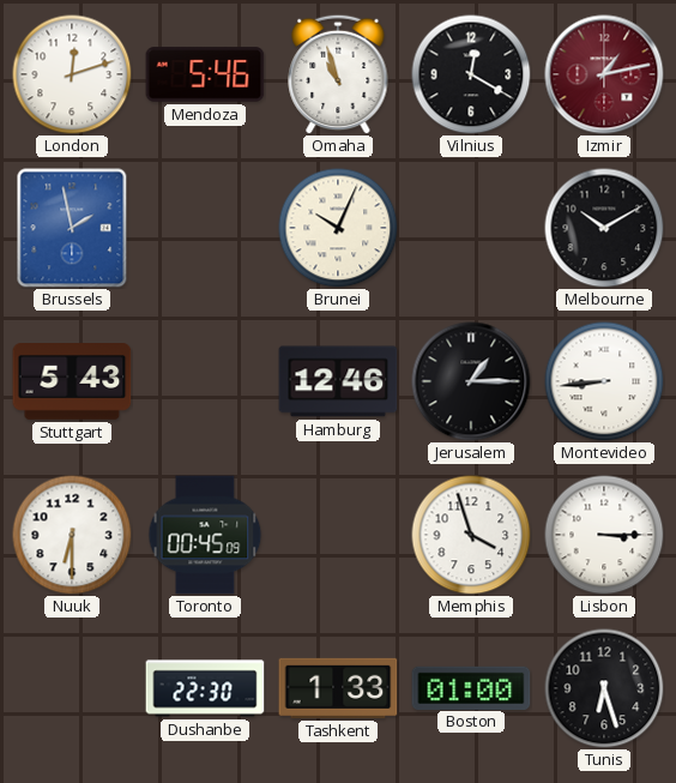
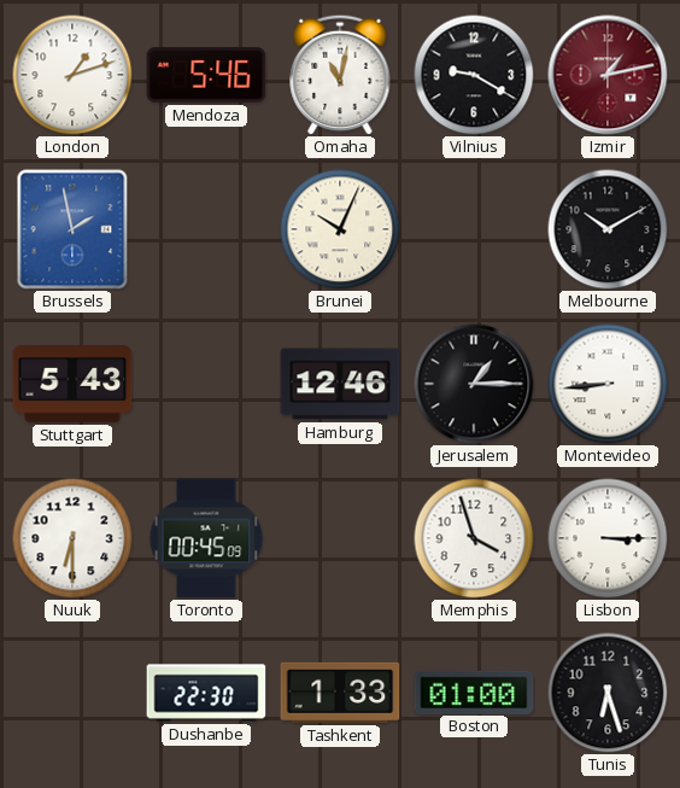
London: 12:12 -> 1:12 (72, 75)
Omaha: 10:57 -> 11:02 (340, 75)
Vilnius: 12:20 -> 9:20 (474, 75)
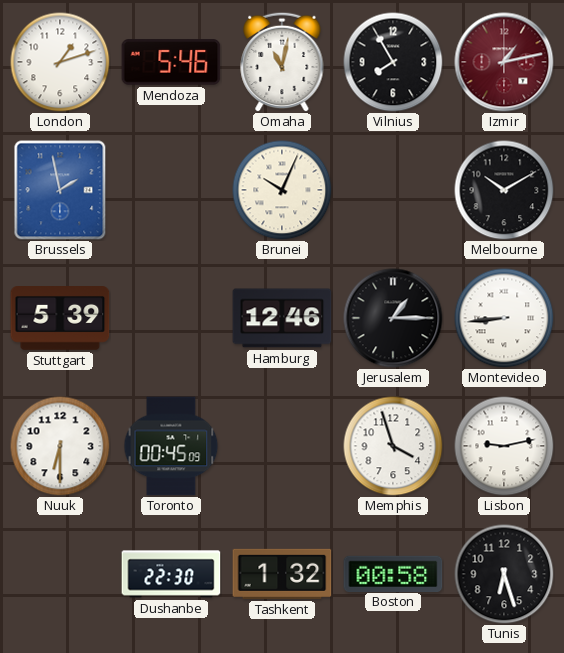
Vilnius: 9:20 -> 7:55 (393, 62)
Stuttgart: 5:43 -> 5:39 (60, 319)
Lisbon: 3:15 -> 9:13 (504, 446)
Tashkent: 1:33 -> 1:32 (282, 574)
Boston: 01:00 -> 00:58 (393, 573)
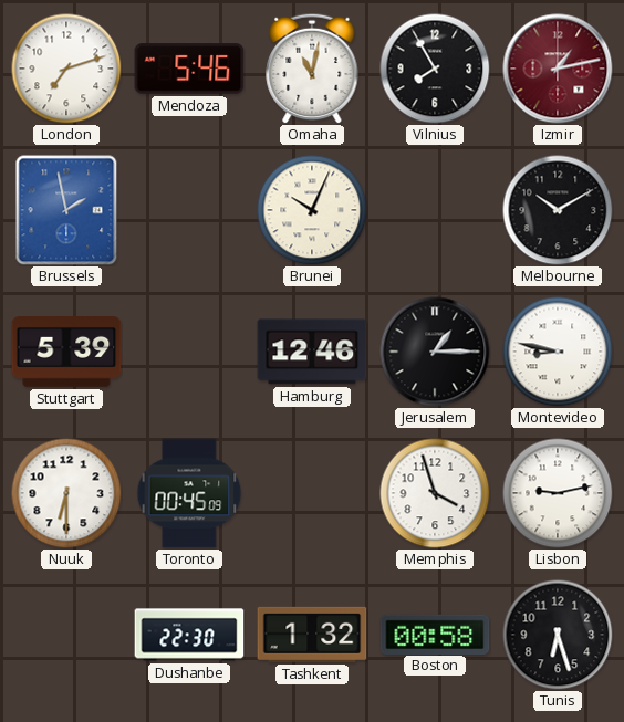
London: 1:12 -> 7:12 (66, 69)
Montevideo: 8:44 -> 8:47 (558, 352)
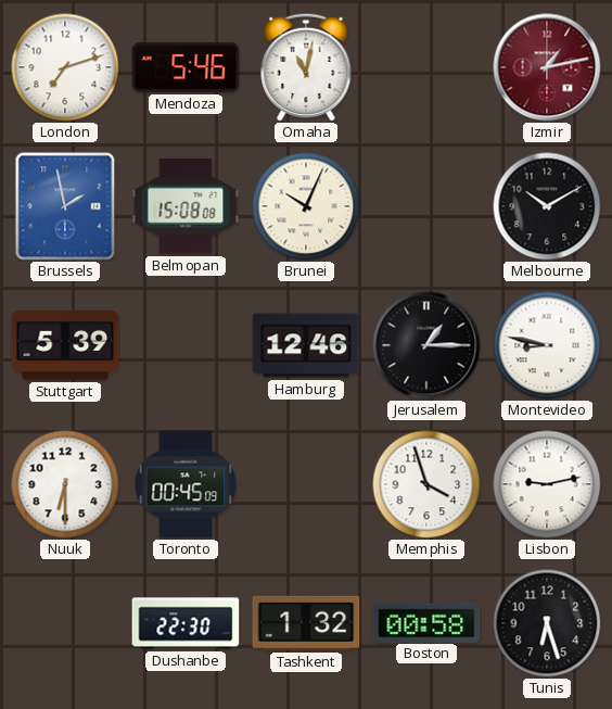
Vilnius: 7:55 -> none (435, 69)
Belmopan: none -> 15:08 (186, 206)
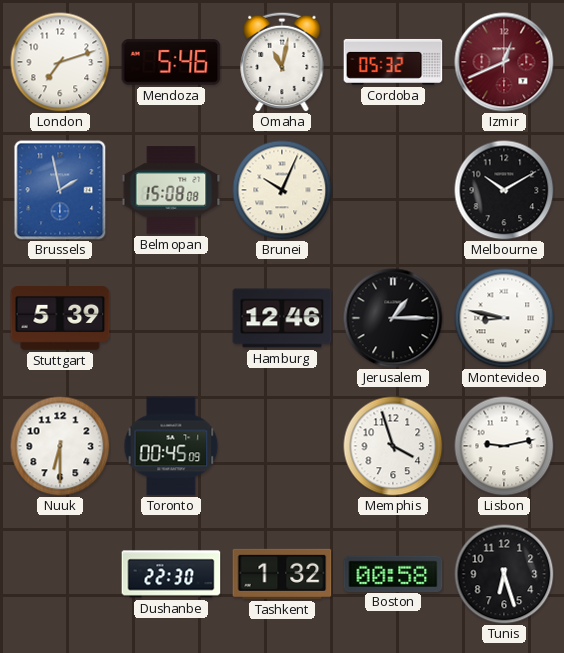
Cordoba: none -> 05:32 (393, 62)
Izmir: 1:13 -> 12:41 (504, 62)
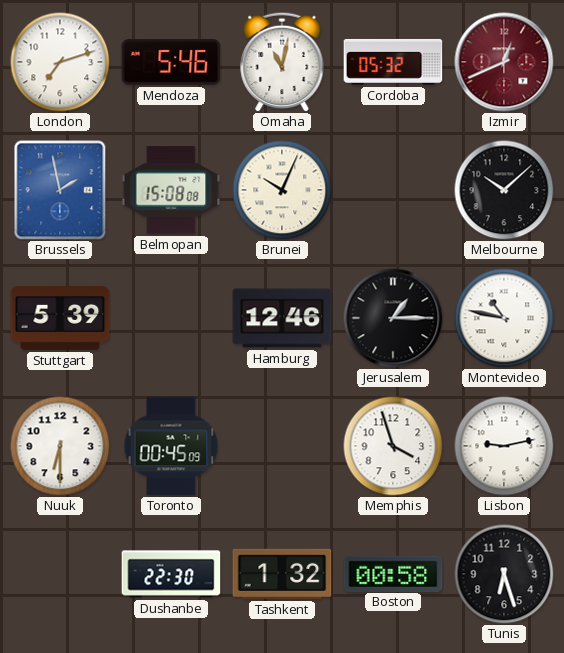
Melbourne: 10:10 -> 10:08 (504, 190)
Montevideo: 8:47 -> 10:47 (504, 318)
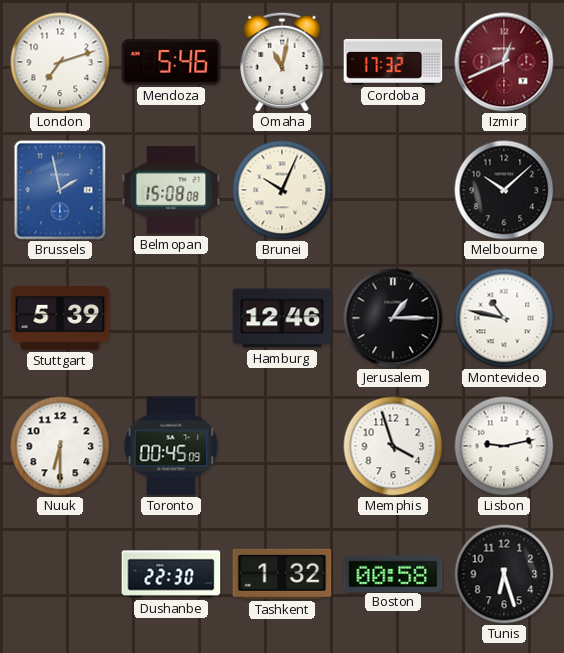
Cordoba: 05:32 -> 17:32 (393, 62)
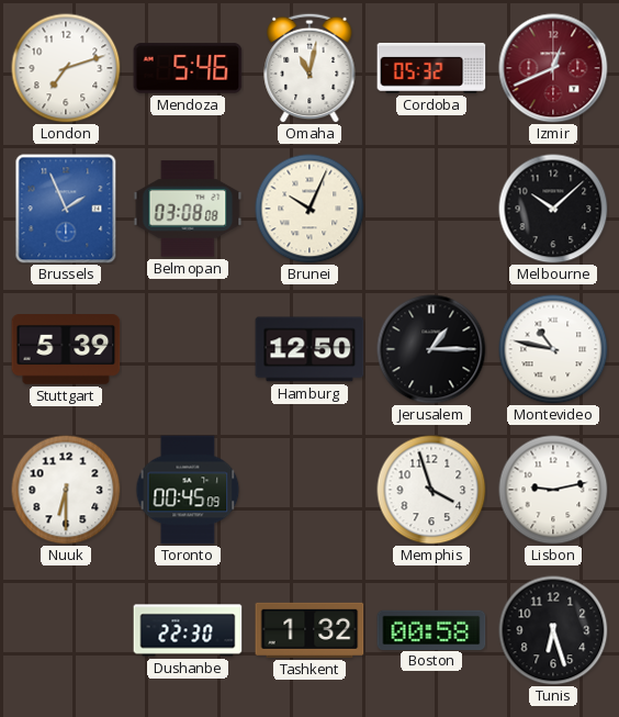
Cordoba: 17:32 -> 05:32 (431, 68)
Brussels: 1:58 -> 1:56 (66, 209)
Belmopan: 15:08 -> 03:08 (188, 209)
Hamburg: 12:46 -> 12:50 (309, 349)
